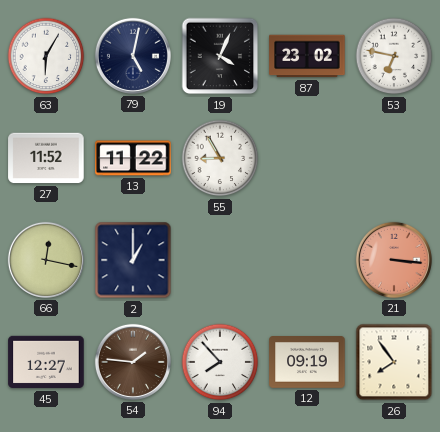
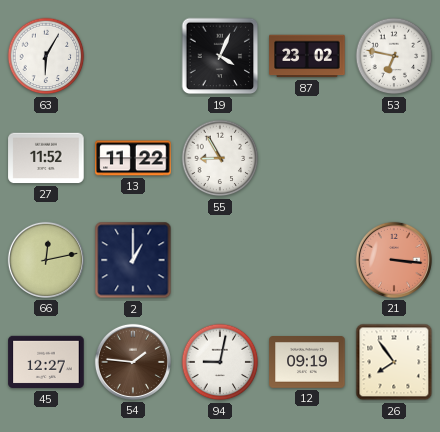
79: 5:02 -> none (133, 56)
66: 12:17 -> 12:13 (46, 260)
94: 7:53 -> 9:02 (220, 362)
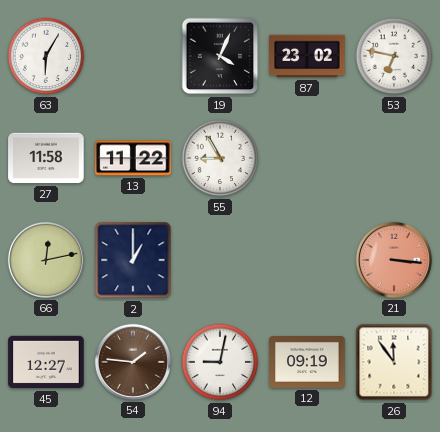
27: 11:52 -> 11:58 (46, 158)
26: 7:54 -> 11:54 (394, 362)
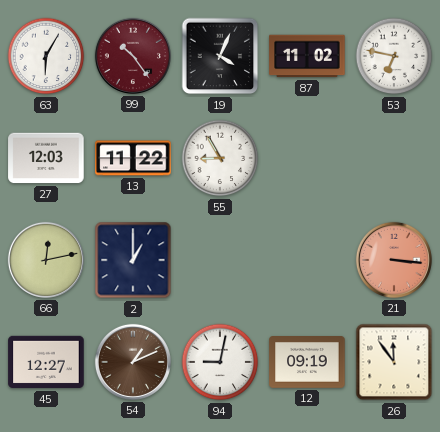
99: none -> 10:24 (133, 56)
87: 23:02 -> 11:02 (307, 56)
27: 11:58 -> 12:03 (46, 158)
54: 1:46 -> 1:11 (133, 362)
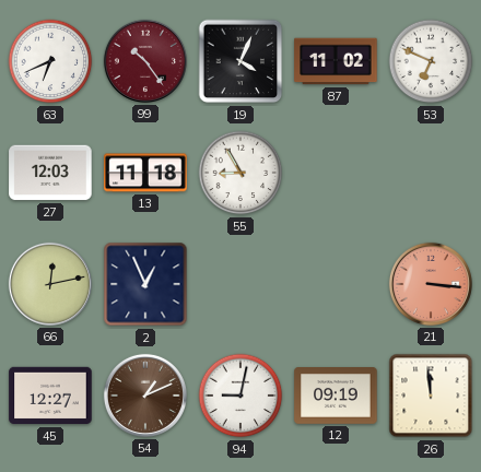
63: 6:05 -> 6:41 (50, 61)
53: 6:47 -> 6:49 (431, 61)
13: 11:22 -> 11:18 (145, 173)
2: 1:00 -> 12:56 (145, 284)
26: 11:54 -> 11:59 (431, 396)
